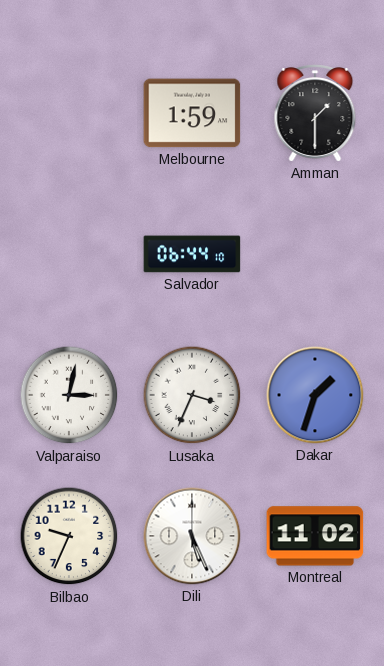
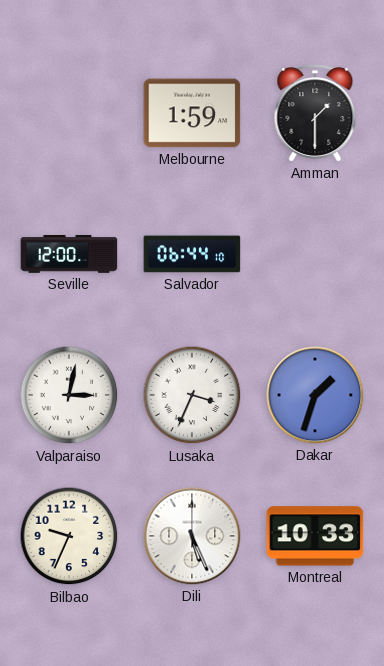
Seville: none -> 12:00 (69, 254)
Montreal: 11:02 -> 10:33 (315, 536)
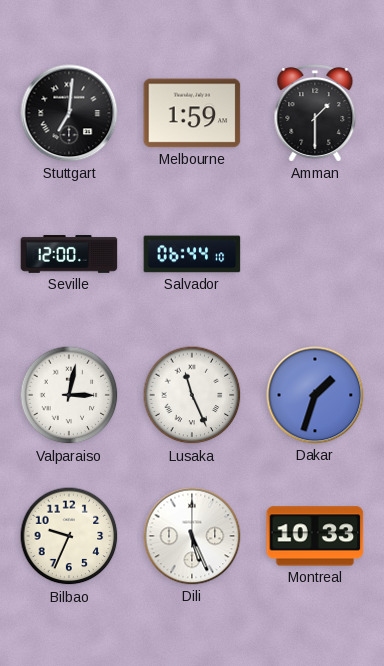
Stuttgart: none -> 7:01 (69, 113)
Lusaka: 3:34 -> 11:26 (192, 395)
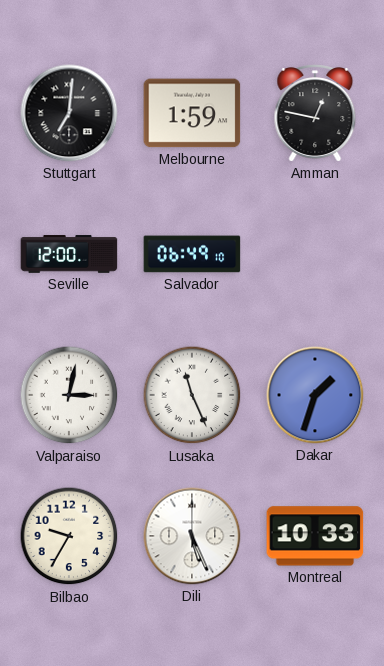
Amman: 1:30 -> 12:47 (315, 113)
Salvador: 06:44 -> 06:49 (192, 254)
Bilbao: 9:34 -> 9:35 (69, 536)
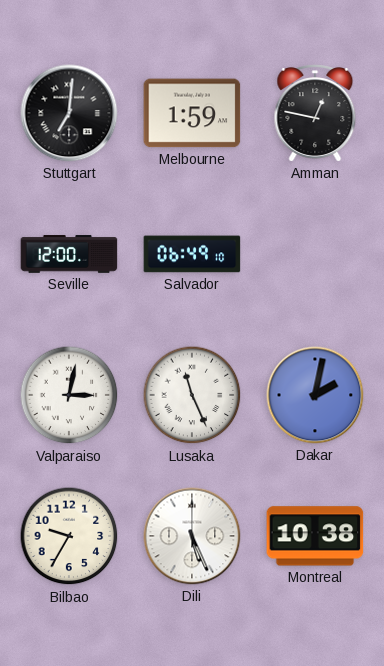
Dakar: 1:33 -> 2:02 (315, 395)
Montreal: 10:33 -> 10:38 (315, 536)
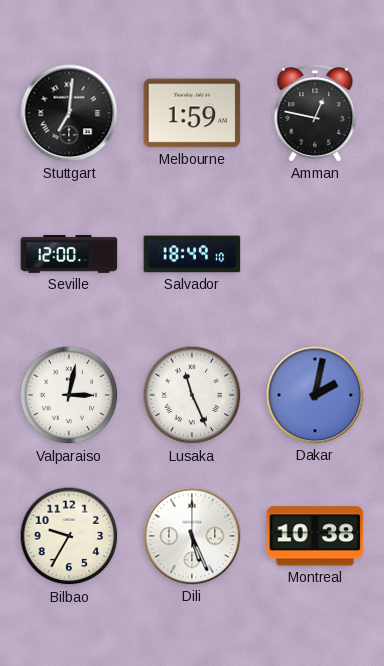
Salvador: 06:49 -> 18:49 (192, 254)
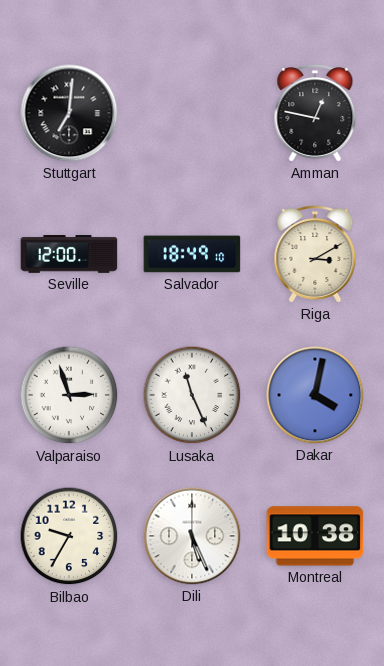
Melbourne: 1:59 -> none (192, 113)
Riga: none -> 3:10 (315, 254)
Valparaiso: 3:02 -> 2:57 (69, 395)
Dakar: 2:02 -> 4:02 (315, 395)
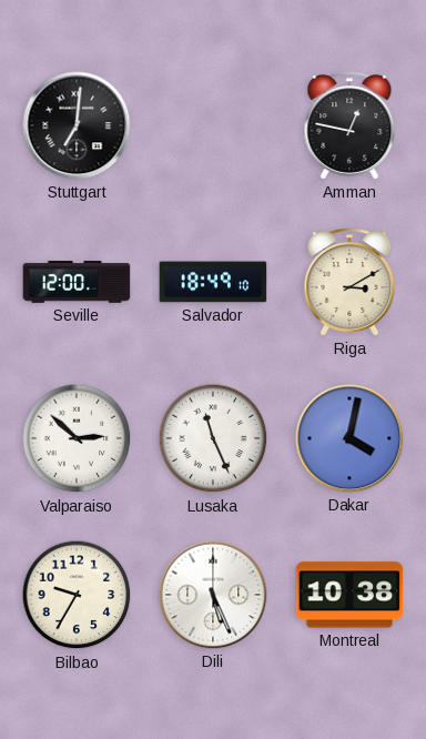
Valparaiso: 2:57 -> 2:52 (77, 438)
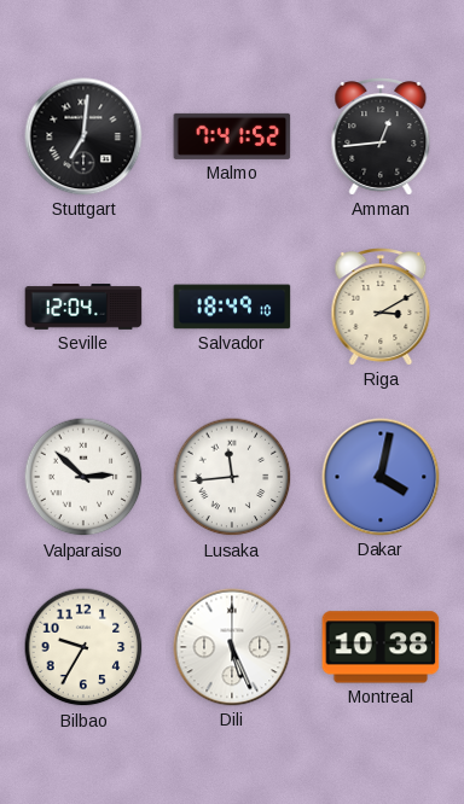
Malmo: none -> 7:41 (232, 136)
Amman: 12:47 -> 12:44 (381, 136)
Seville: 12:00 -> 12:04 (83, 307)
Lusaka: 11:26 -> 11:44 (232, 477)
